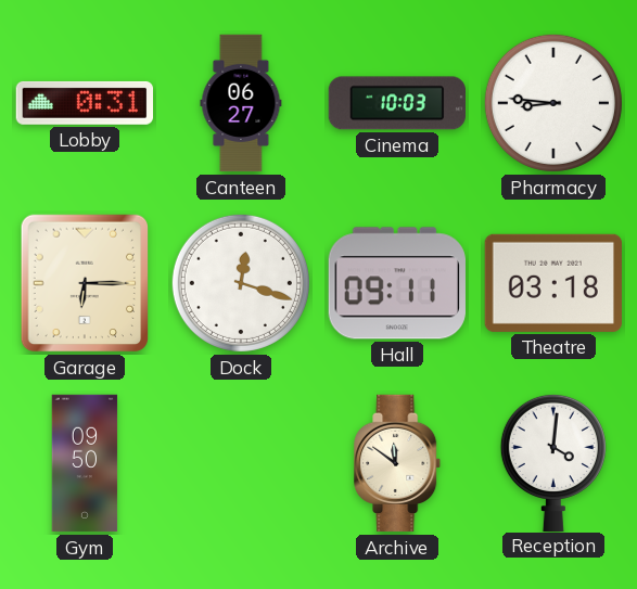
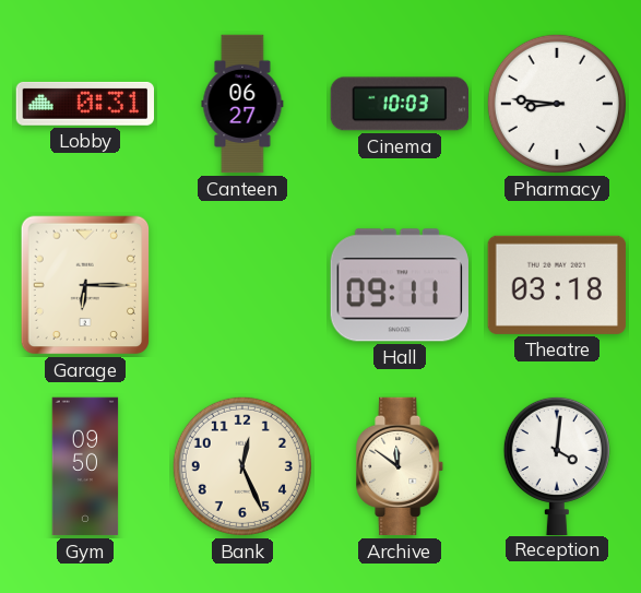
Dock: 12:18 -> none (241, 283)
Bank: none -> 12:26 (242, 466)
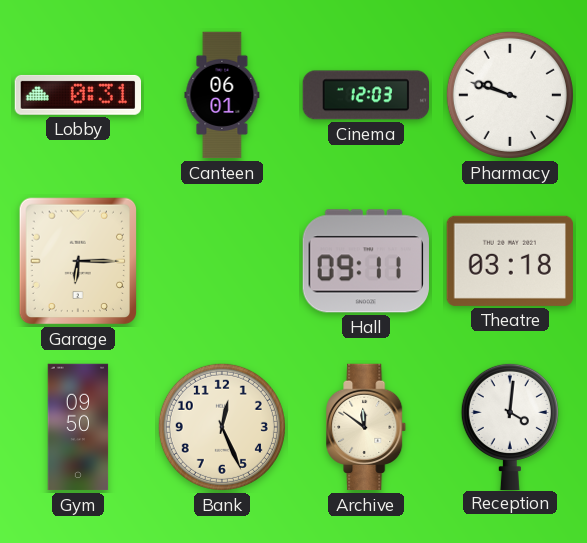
Canteen: 06:27 -> 06:01 (222, 95)
Cinema: 10:03 -> 12:03 (365, 95)
Pharmacy: 8:46 -> 9:48 (510, 95)
